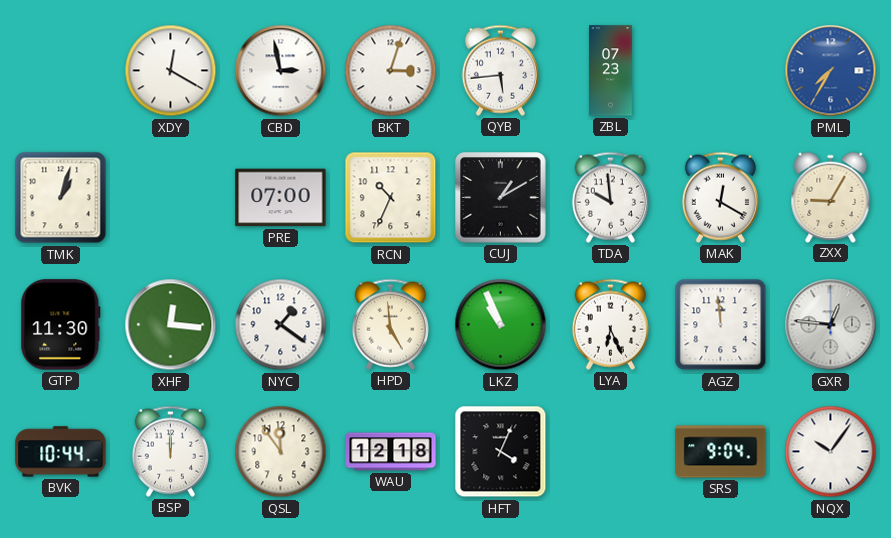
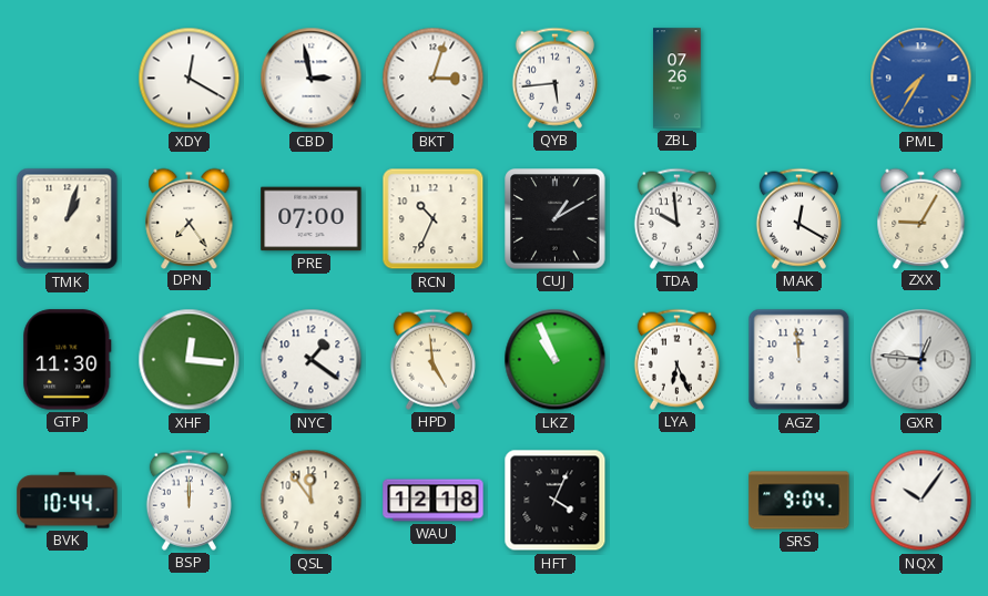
ZBL: 07:23 -> 07:26 (678, 79)
DPN: none -> 7:24 (190, 218)
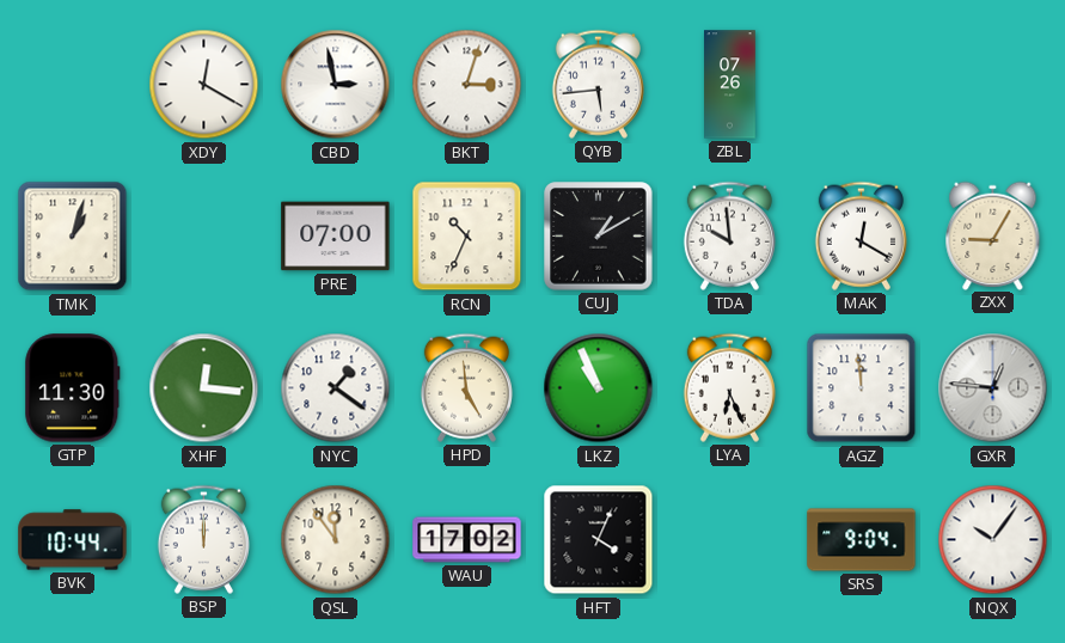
PML: 7:35 -> none (921, 79)
DPN: 7:24 -> none (190, 218)
WAU: 12:18 -> 17:02 (467, 540)
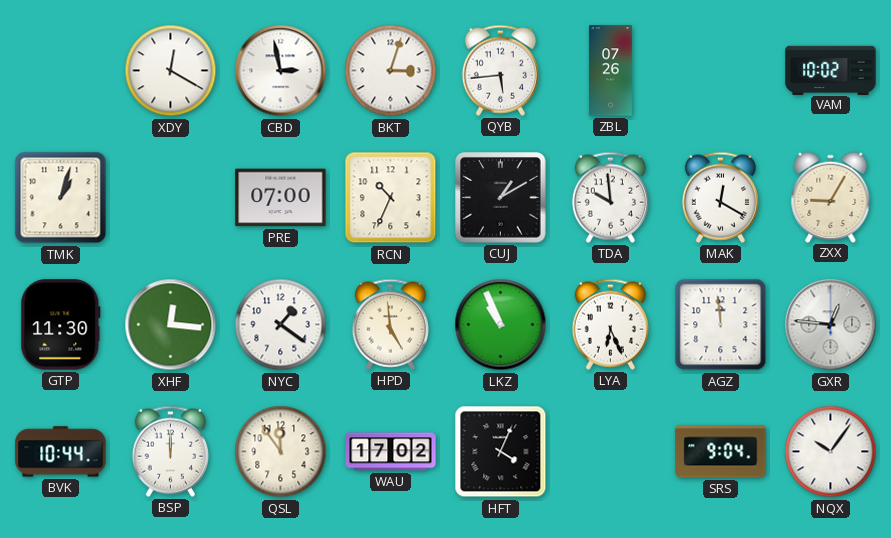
VAM: none -> 10:02 (831, 70)
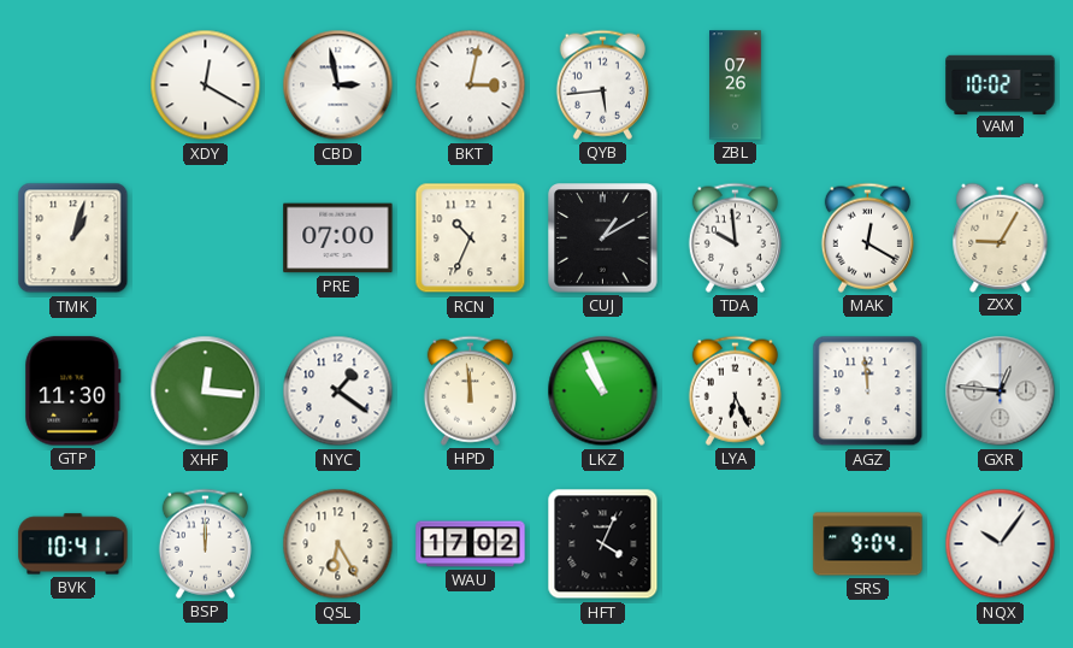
BKT: 3:03 -> 3:02 (471, 86)
HPD: 4:59 -> 11:59 (470, 390)
BVK: 10:44 -> 10:41 (73, 544)
QSL: 11:54 -> 6:25 (338, 544)
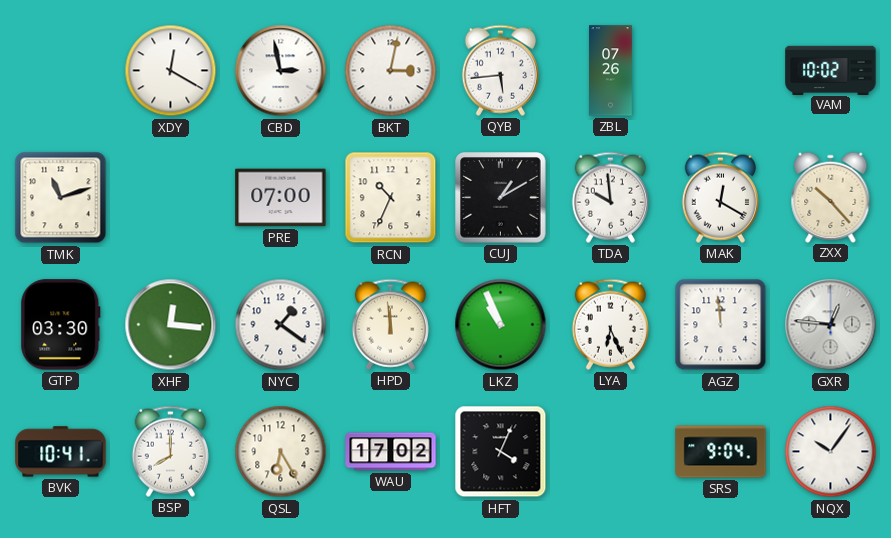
TMK: 1:03 -> 11:12 (61, 198)
ZXX: 9:05 -> 10:23 (831, 197)
GTP: 11:30 -> 03:30 (61, 325)
BSP: 12:00 -> 8:00 (170, 451)
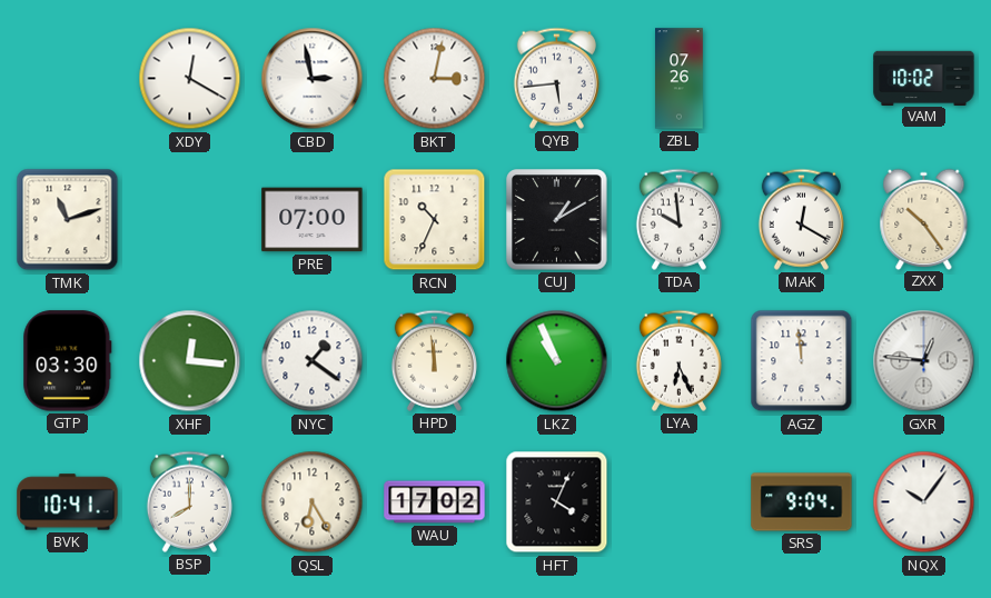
ZXX: 10:23 -> 10:24 (924, 219)
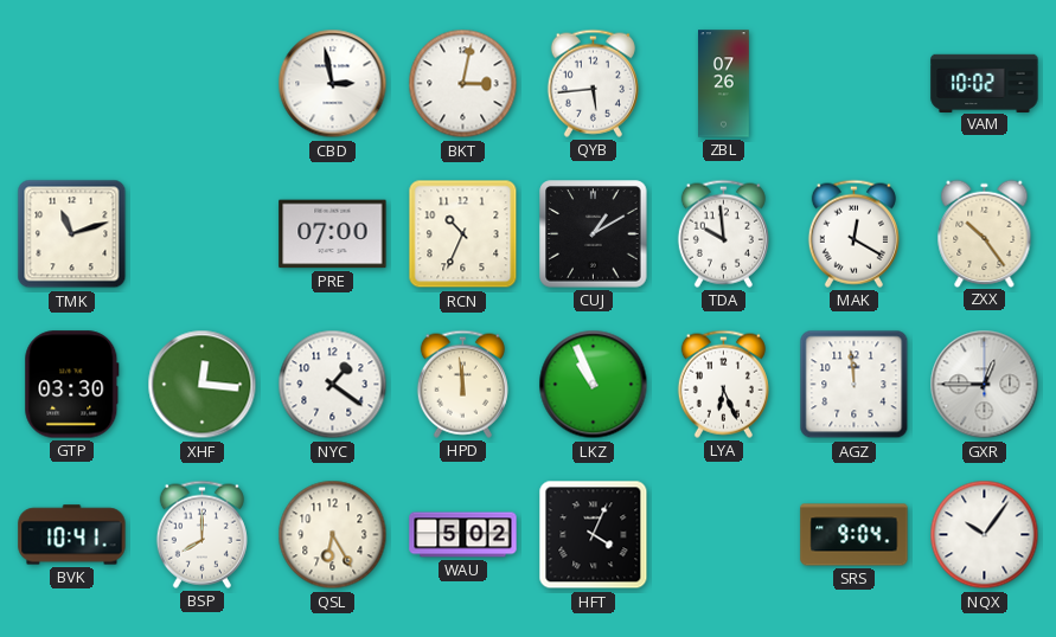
XDY: 12:20 -> none (190, 79)
GXR: 12:46 -> 12:45 (985, 385)
WAU: 17:02 -> 5:02 (463, 535)
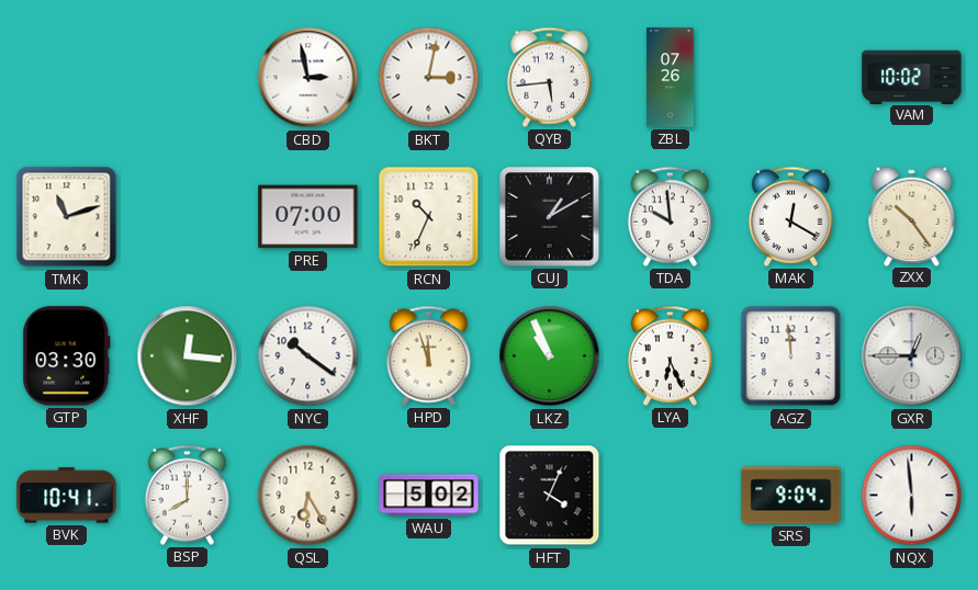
NYC: 1:21 -> 10:21 (308, 356)
HPD: 11:59 -> 11:57 (428, 355)
NQX: 10:06 -> 5:59 (912, 496)
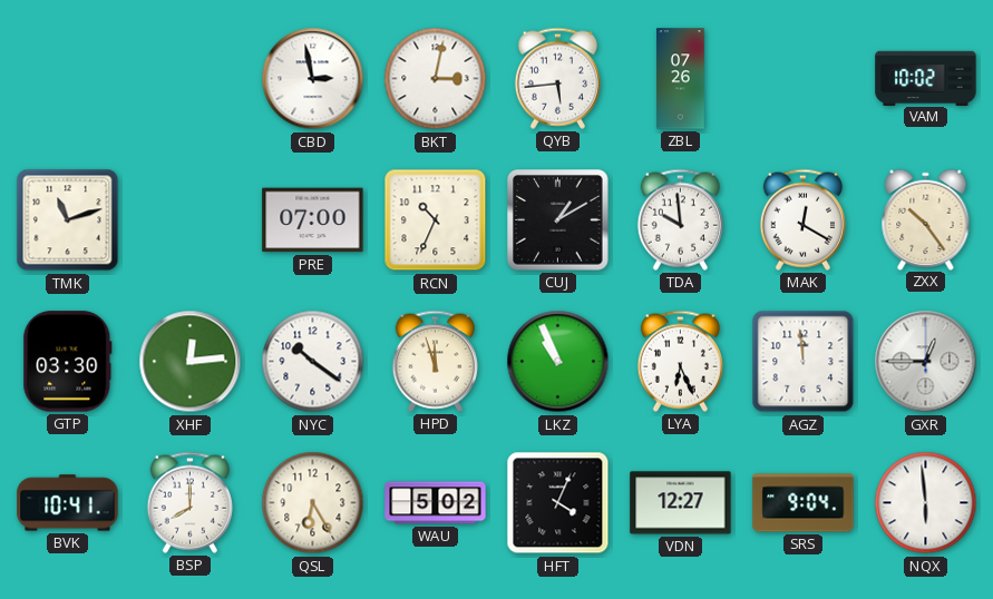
XHF: 12:16 -> 12:14 (191, 362)
VDN: none -> 12:27 (681, 503)
